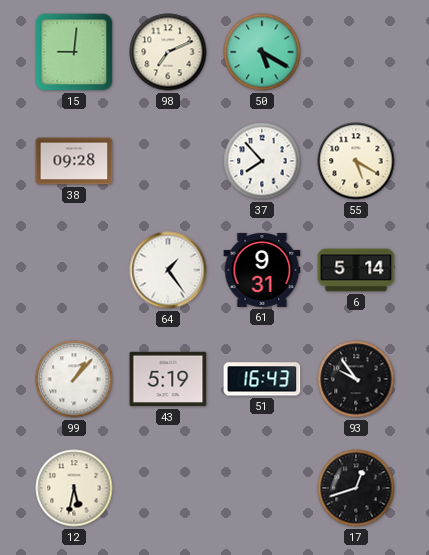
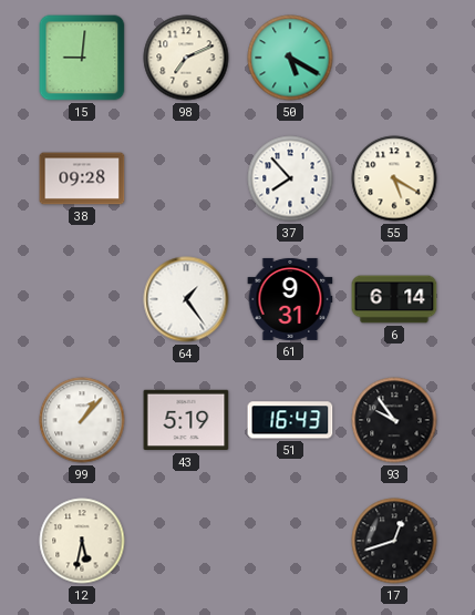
6: 5:14 -> 6:14 (394, 299)
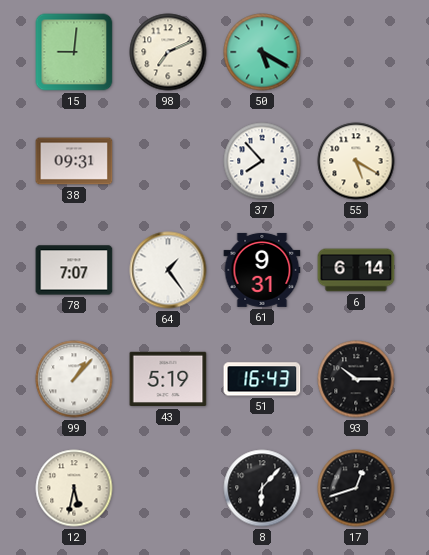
38: 09:28 -> 09:31 (74, 161)
78: none -> 7:07 (74, 270)
93: 9:54 -> 10:15 (356, 379)
8: none -> 6:07 (262, 488)
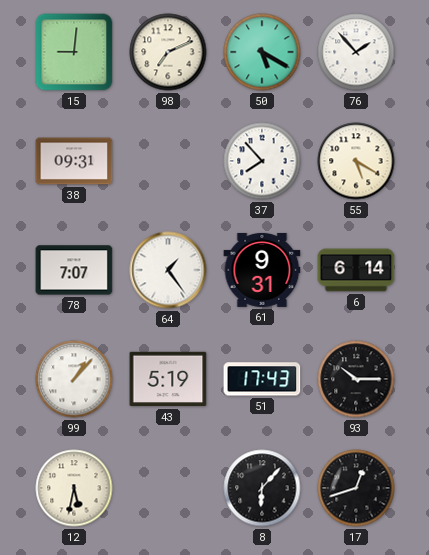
76: none -> 1:53 (356, 52)
51: 16:43 -> 17:43 (262, 379)
